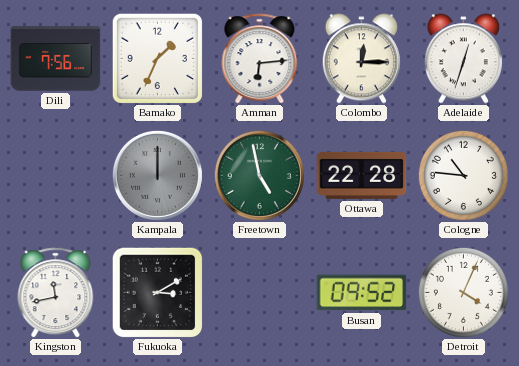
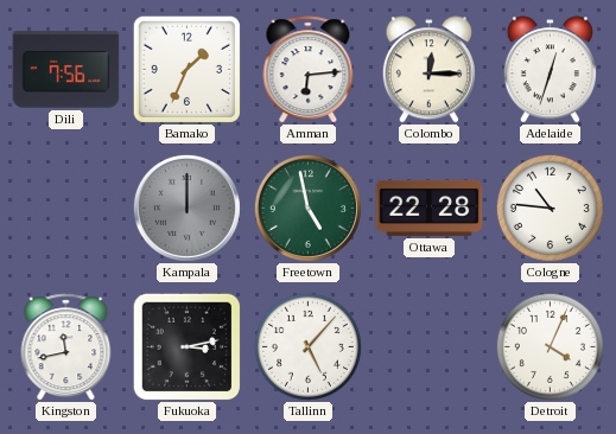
Fukuoka: 3:10 -> 3:13 (186, 346)
Tallinn: none -> 5:07 (307, 346)
Busan: 09:52 -> none (362, 293)
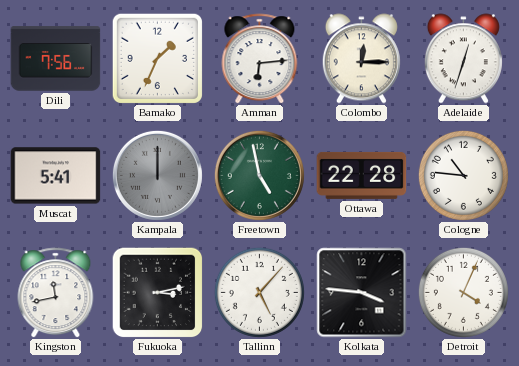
Muscat: none -> 5:41 (56, 176)
Kolkata: none -> 3:46 (362, 293)
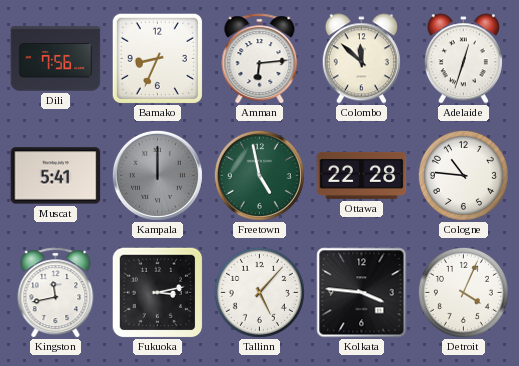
Bamako: 1:34 -> 8:34 (157, 58)
Colombo: 12:15 -> 11:52 (361, 59)
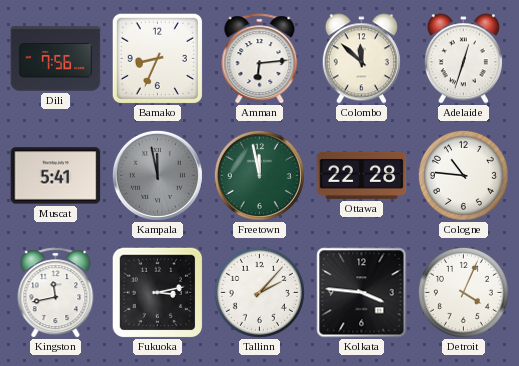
Kampala: 12:00 -> 11:58 (157, 175)
Freetown: 4:58 -> 11:58 (259, 175)
Tallinn: 5:07 -> 2:07 (259, 292)
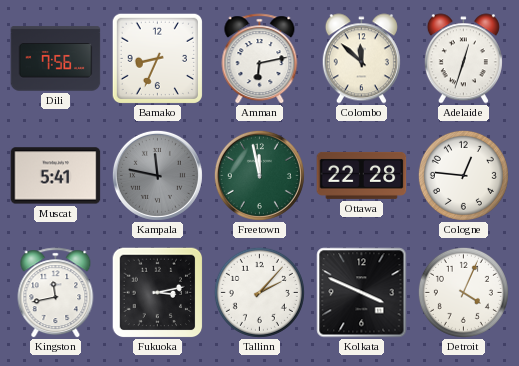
Amman: 6:14 -> 6:13 (260, 59)
Kampala: 11:58 -> 11:47 (157, 175)
Cologne: 10:46 -> 12:46 (463, 175)
Kolkata: 3:46 -> 3:49 (362, 293)
